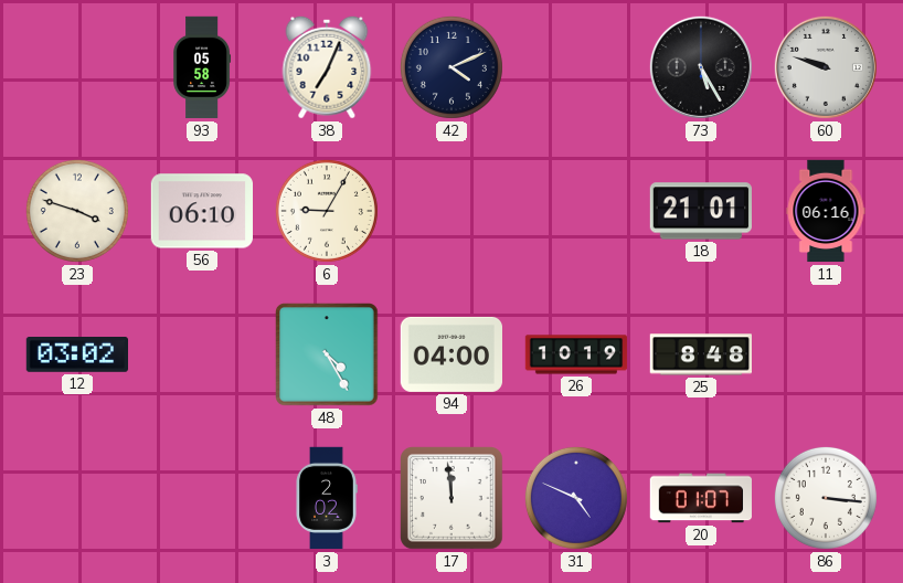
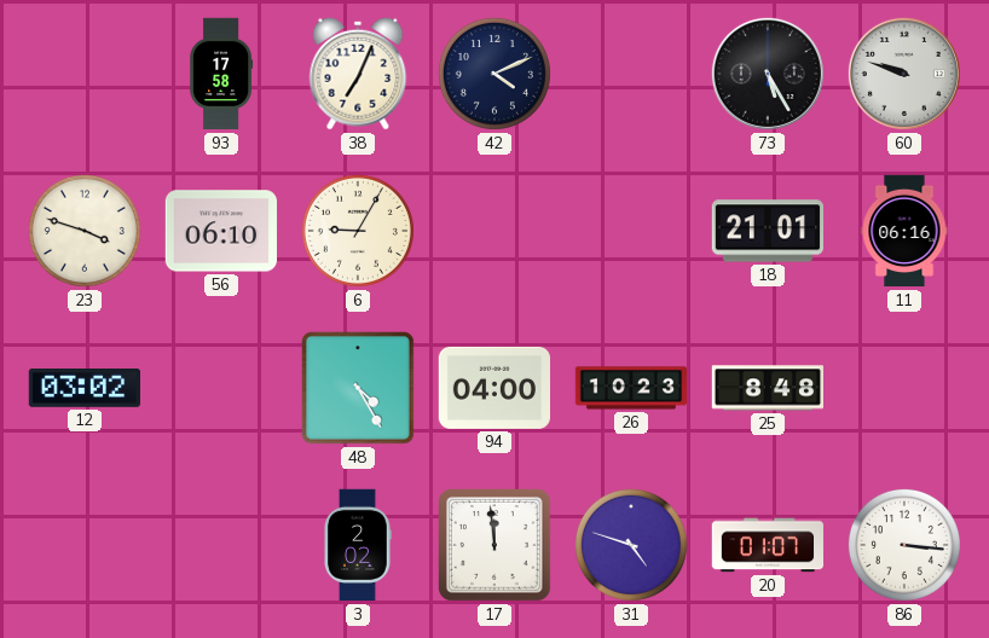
93: 05:58 -> 17:58 (220, 74)
26: 10:19 -> 10:23 (631, 388)
31: 4:49 -> 4:48 (631, 545)
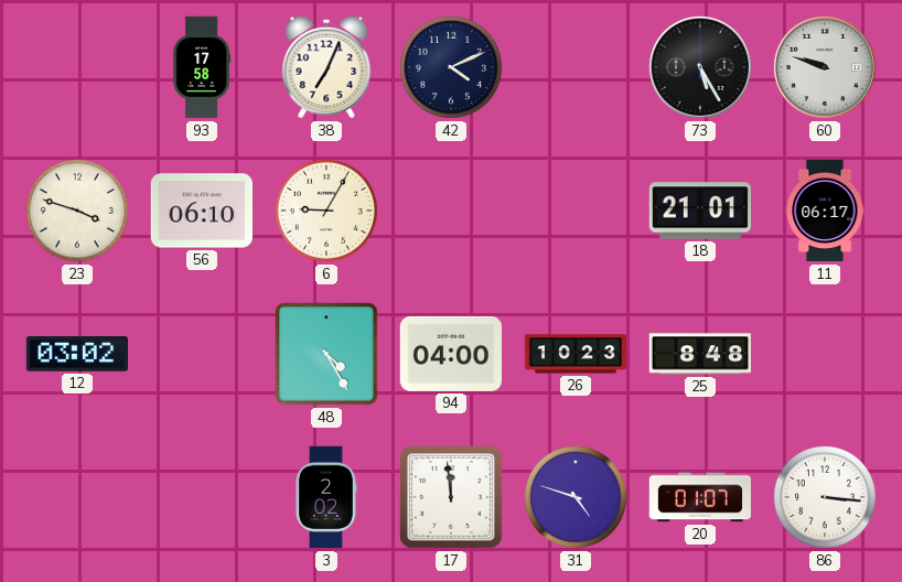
11: 06:16 -> 06:17 (825, 211)
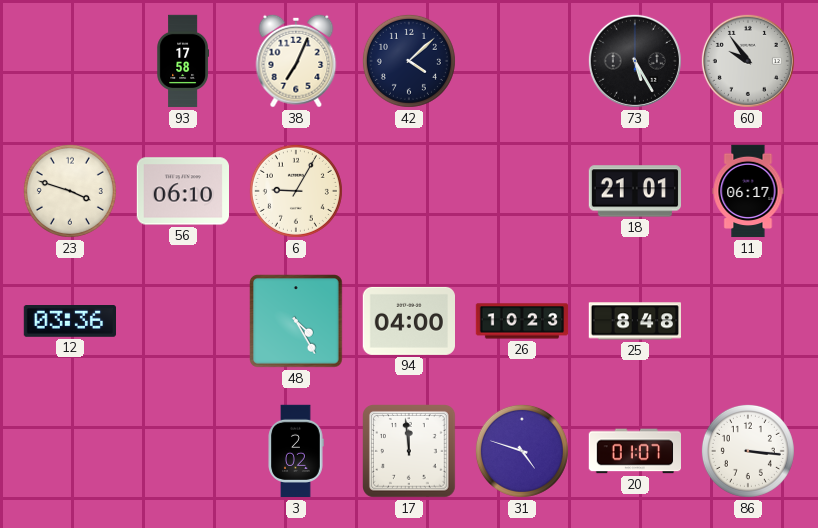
42: 4:11 -> 4:08 (409, 61)
60: 9:48 -> 9:54 (748, 61)
12: 03:02 -> 03:36 (69, 322)
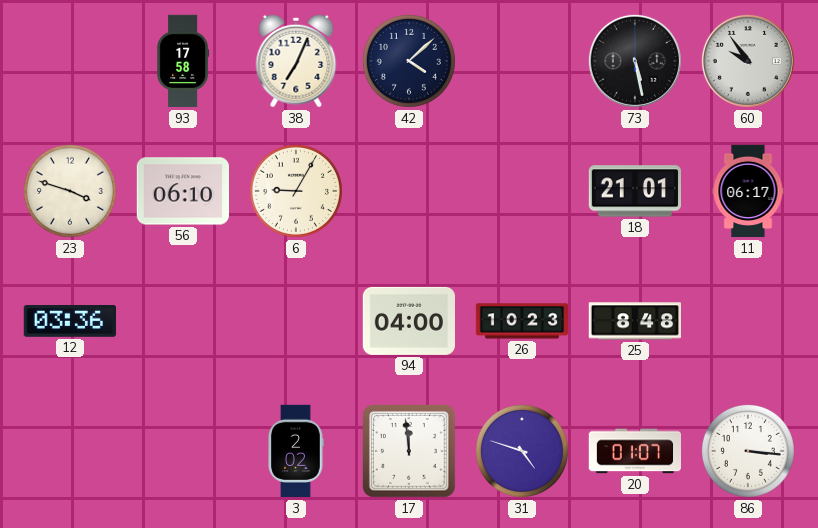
73: 5:25 -> 5:28 (635, 61)
48: 4:25 -> none (296, 321)
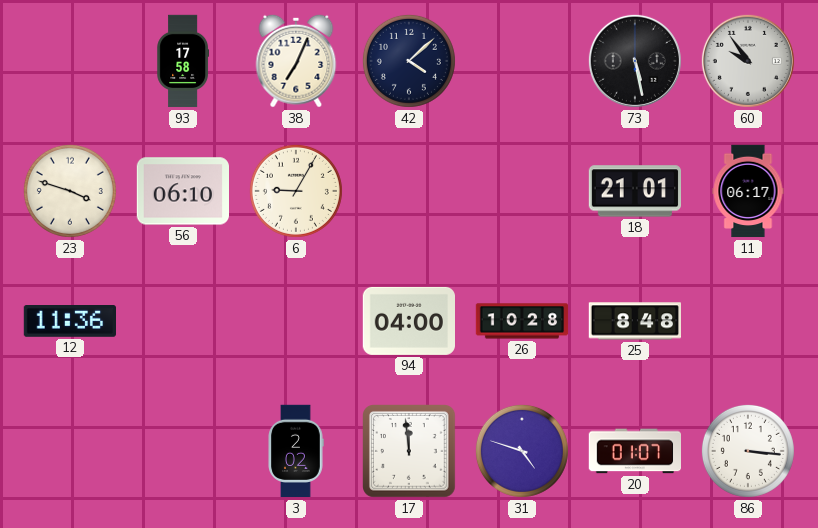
12: 03:36 -> 11:36 (69, 322)
26: 10:23 -> 10:28 (522, 321)
